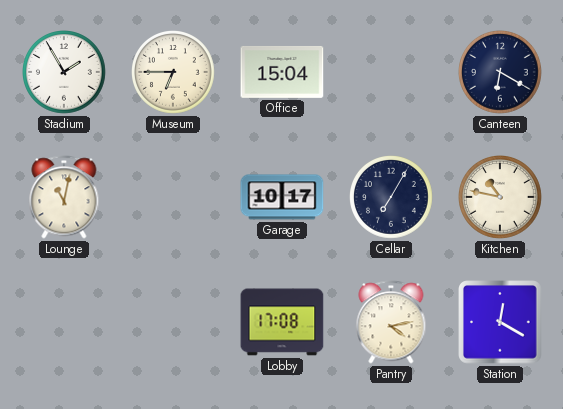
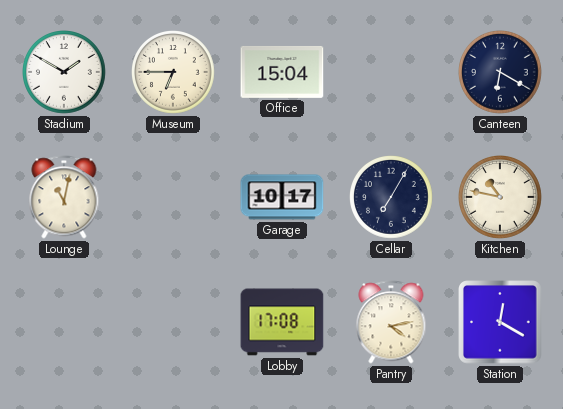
Stadium: 1:55 -> 1:50 (65, 73)
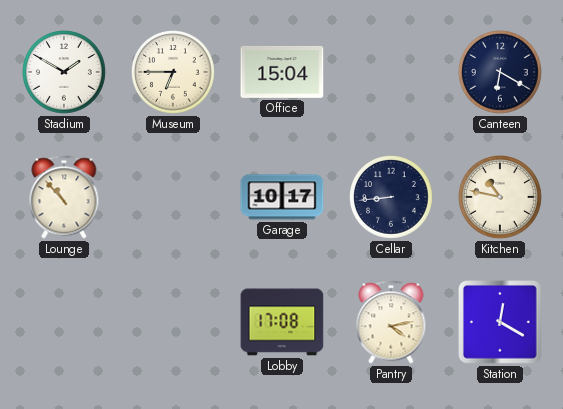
Lounge: 11:02 -> 10:53 (64, 197)
Cellar: 7:05 -> 8:44 (392, 198)
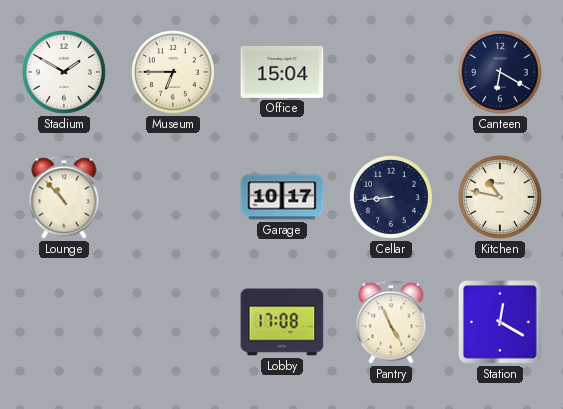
Pantry: 4:13 -> 4:56 (391, 322)
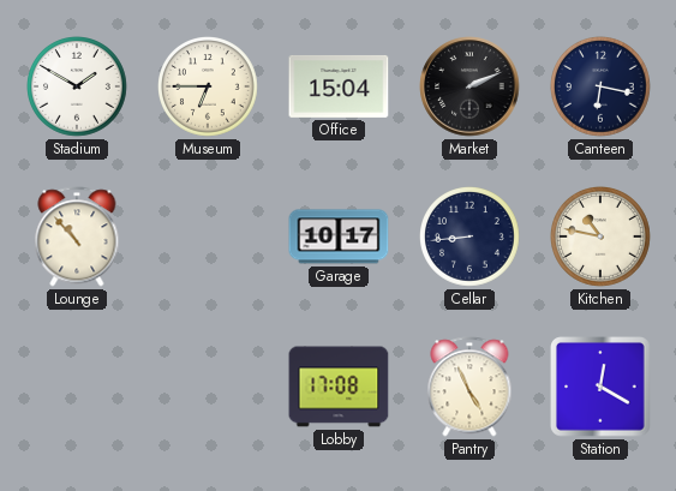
Market: none -> 2:11 (469, 86)
Canteen: 6:20 -> 6:17 (602, 88)
